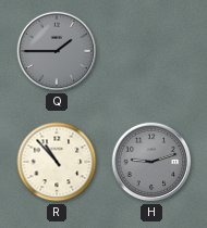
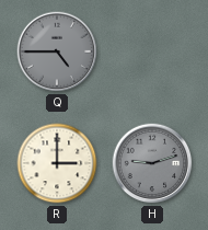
Q: 1:45 -> 4:45 (57, 51)
R: 10:53 -> 3:00 (57, 163)
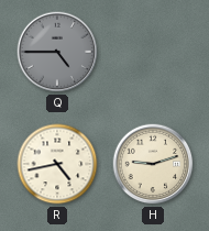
R: 3:00 -> 4:43 (57, 164)
H dial: grey -> cream (153, 164)
